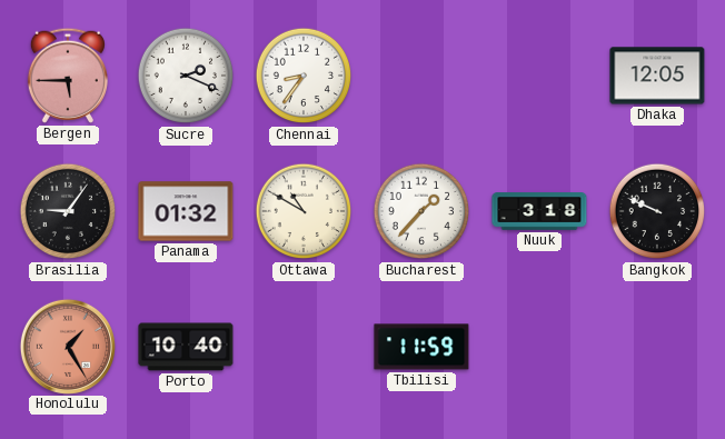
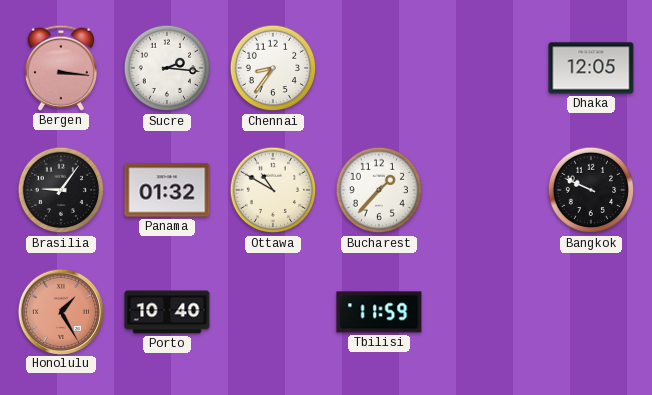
Bergen: 5:45 -> 3:16 (61, 68)
Sucre: 2:19 -> 2:16 (167, 68)
Nuuk: 3:18 -> none (539, 211)
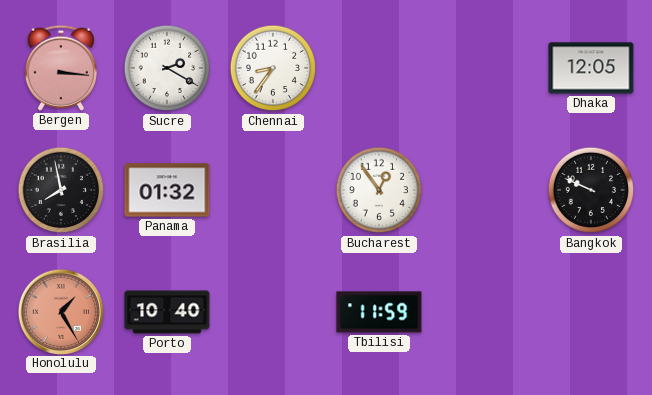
Sucre: 2:16 -> 2:20 (167, 68)
Brasilia: 9:06 -> 7:58 (61, 190)
Ottawa: 10:50 -> none (273, 190)
Bucharest: 1:37 -> 12:54 (379, 190)
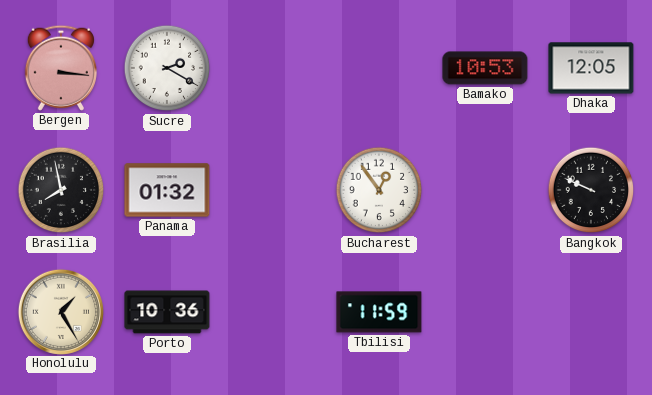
Chennai: 8:36 -> none (273, 68)
Bamako: none -> 10:53 (485, 68)
Honolulu dial: salmon -> cream (60, 311)
Porto: 10:40 -> 10:36 (167, 312)
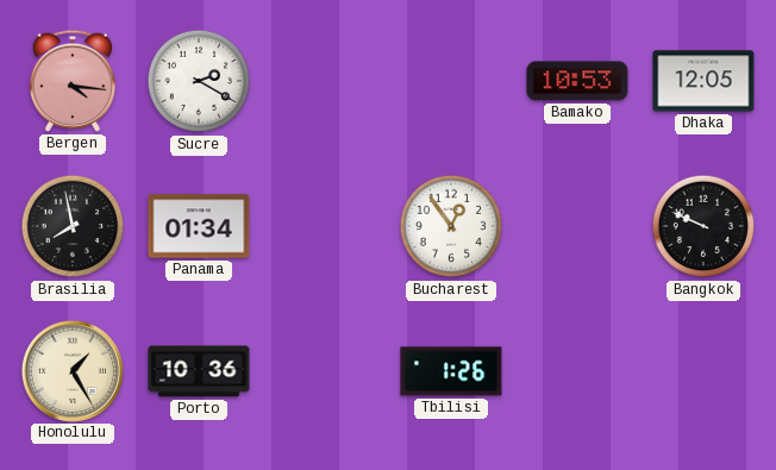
Bergen: 3:16 -> 4:16 (73, 81)
Panama: 01:32 -> 01:34 (199, 226)
Tbilisi: 11:59 -> 1:26 (451, 371)
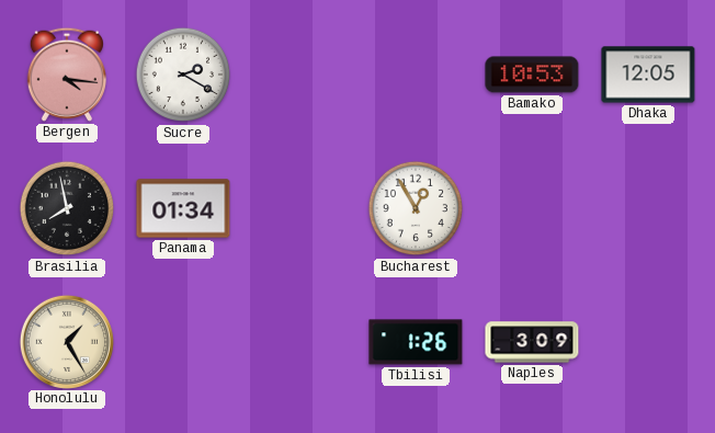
Bucharest: 12:54 -> 12:55 (416, 208)
Bangkok: 9:49 -> none (703, 226)
Porto: 10:36 -> none (199, 371)
Naples: none -> 3:09 (532, 342)
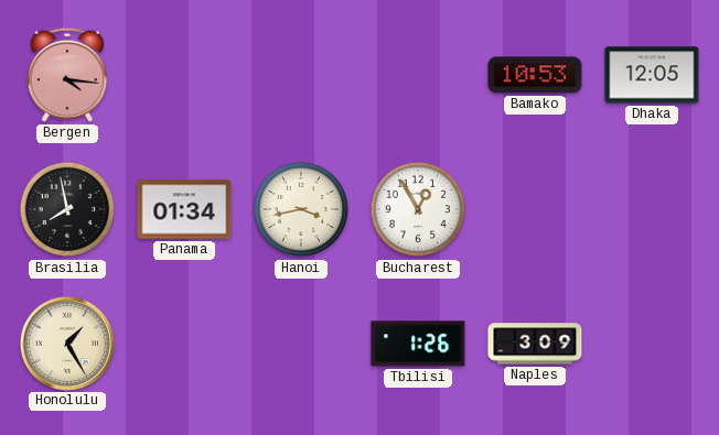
Sucre: 2:20 -> none (183, 75)
Hanoi: none -> 3:43 (301, 209)
